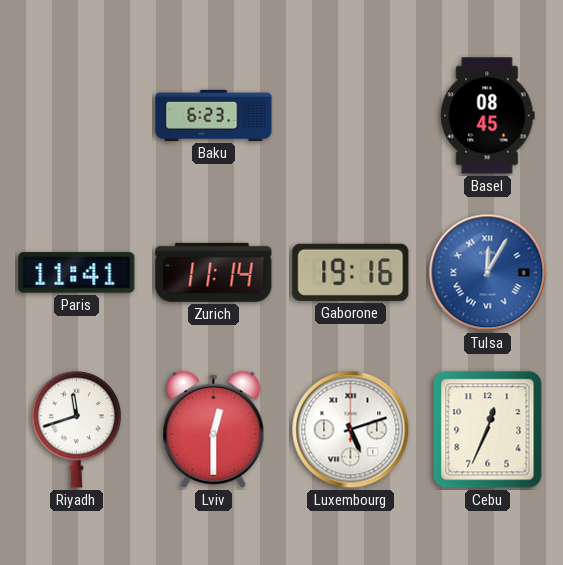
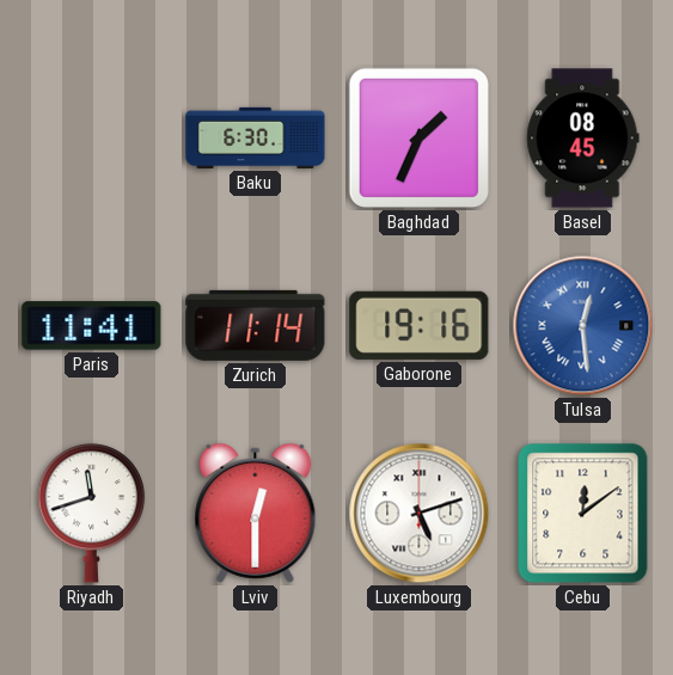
Baku: 6:23 -> 6:30 (256, 137)
Baghdad: none -> 1:34 (418, 137)
Tulsa: 12:05 -> 12:29 (583, 326)
Cebu: 12:34 -> 12:09 (583, 514)
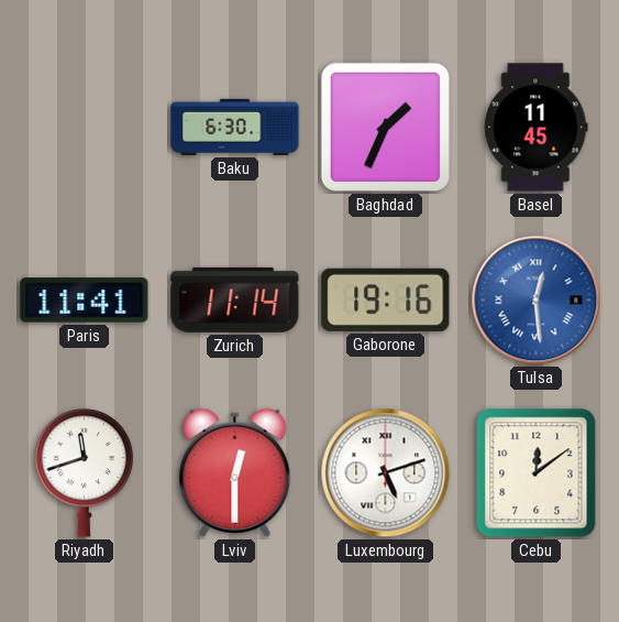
Basel: 08:45 -> 11:45 (537, 128)
